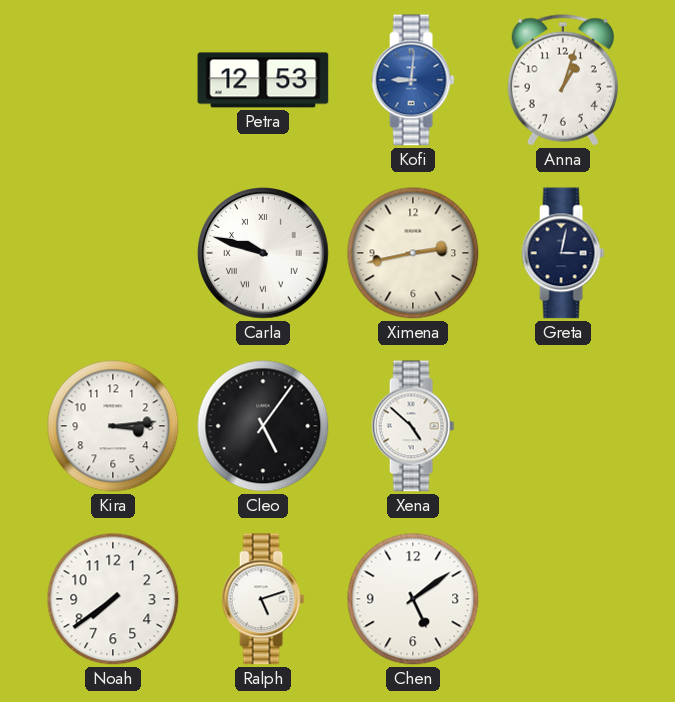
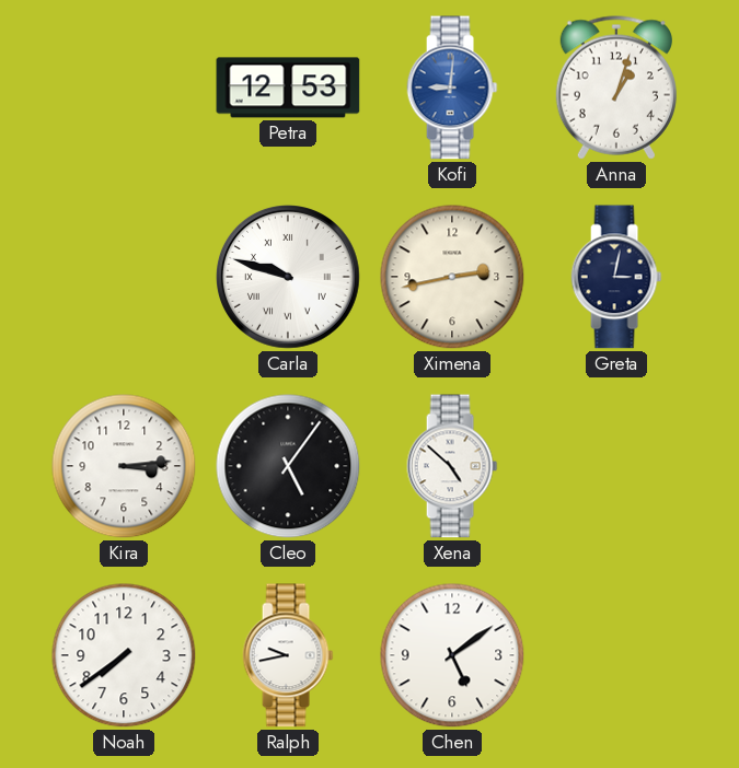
Ralph: 5:12 -> 9:43 (288, 655)
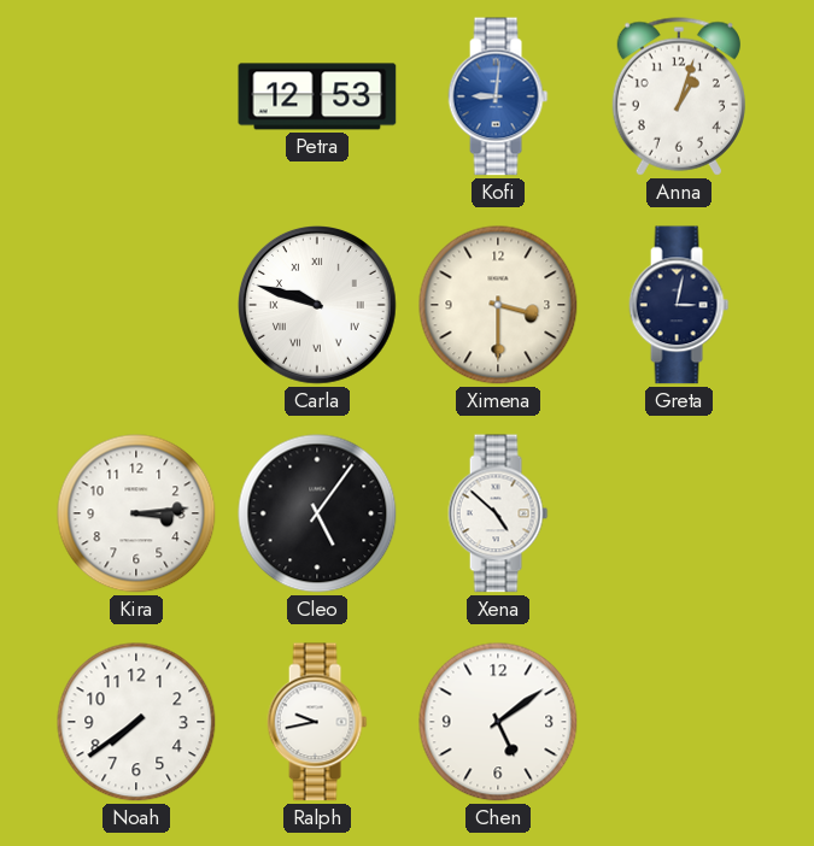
Ximena: 2:43 -> 3:30 (498, 305)
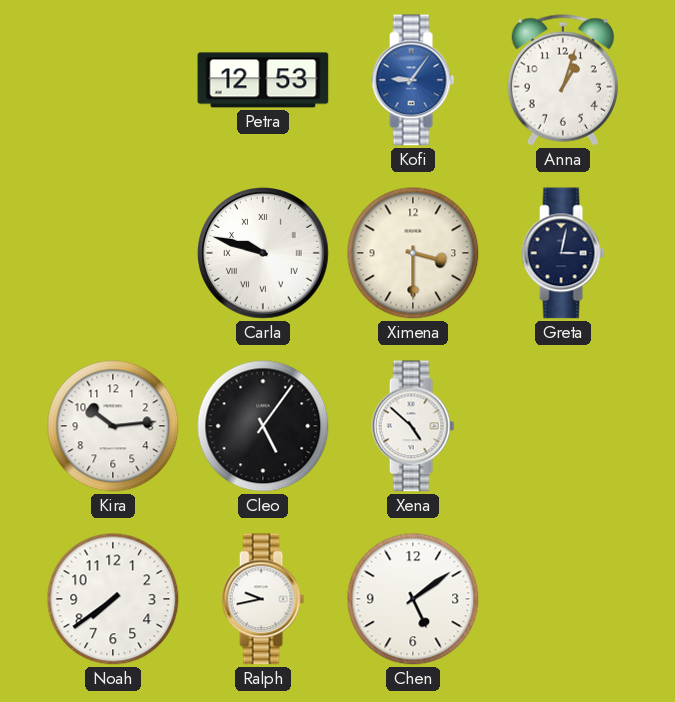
Kofi: 9:01 -> 9:06 (413, 80)
Kira: 3:14 -> 10:14 (113, 426)
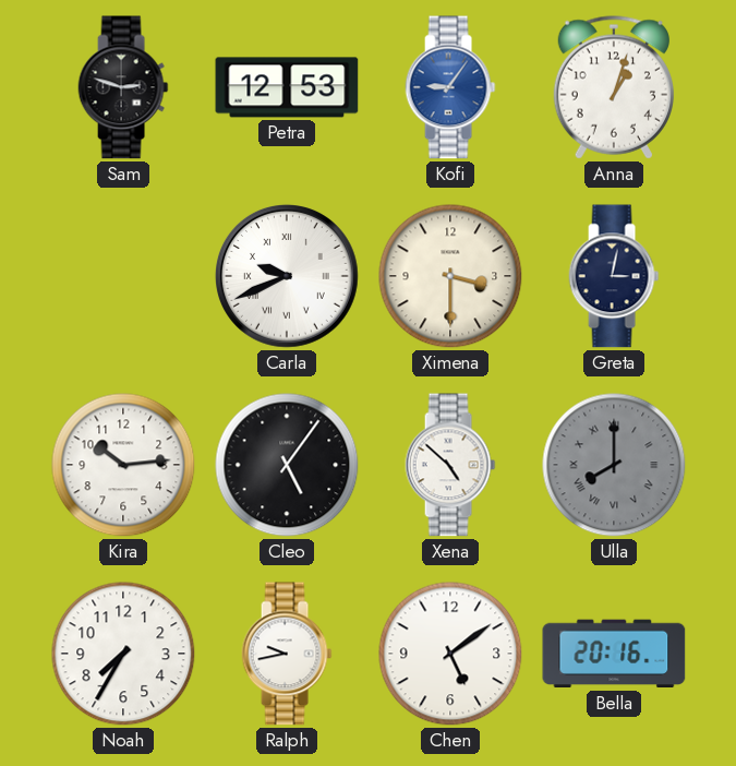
Sam: none -> 2:48 (123, 87)
Carla: 9:48 -> 9:41 (288, 277)
Ulla: none -> 8:00 (614, 465)
Noah: 7:39 -> 7:35 (123, 654)
Bella: none -> 20:16 (614, 654)
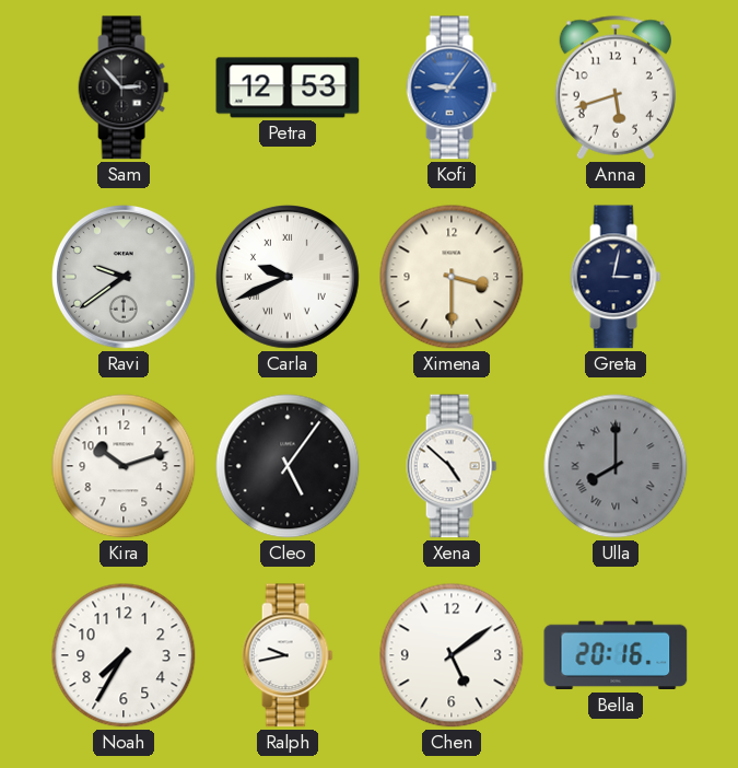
Sam: 2:48 -> 2:53 (124, 88)
Anna: 1:03 -> 5:42 (616, 88)
Ravi: none -> 9:39 (125, 278)
Kira: 10:14 -> 10:12 (124, 466)
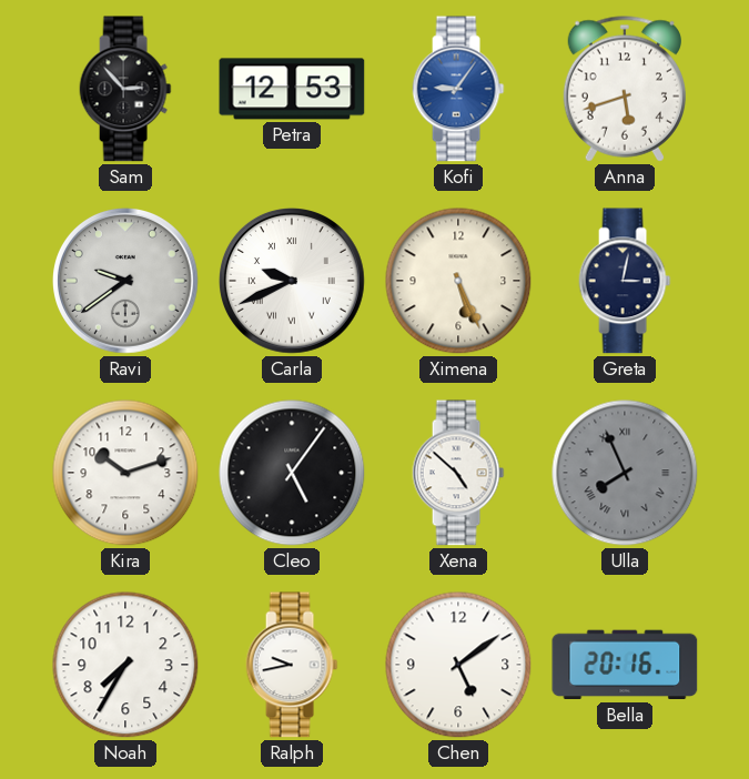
Ximena: 3:30 -> 5:26 (458, 281)
Ulla: 8:00 -> 7:56 (625, 473)
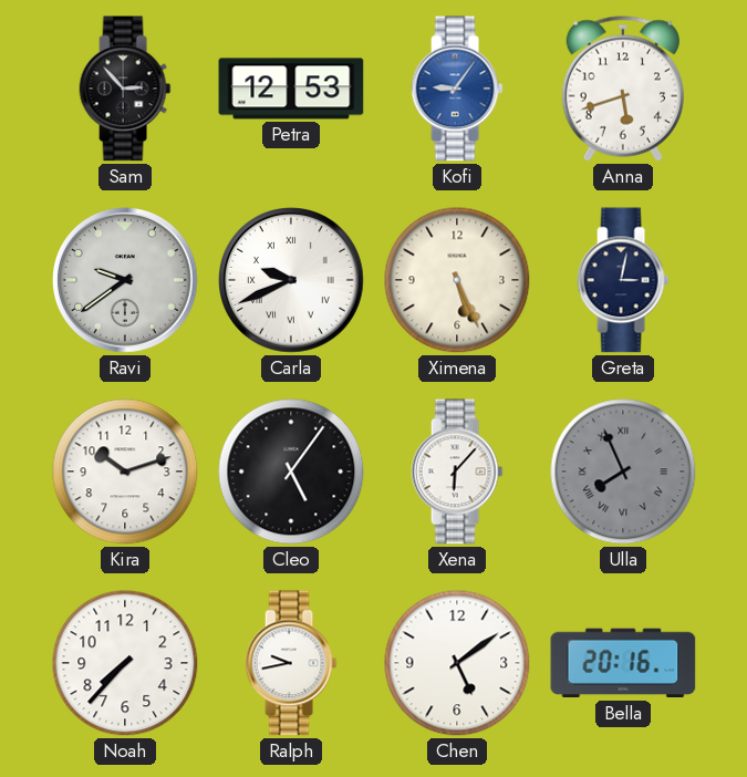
Xena: 4:52 -> 6:07 (457, 472)
Noah: 7:35 -> 7:37 (125, 663)
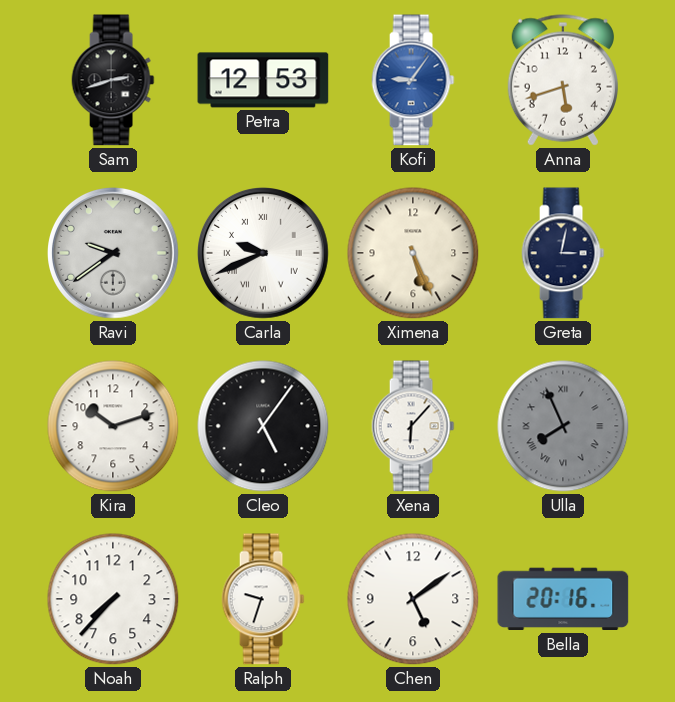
Sam: 2:53 -> 2:42 (113, 80)
Ralph: 9:43 -> 9:33 (263, 599)
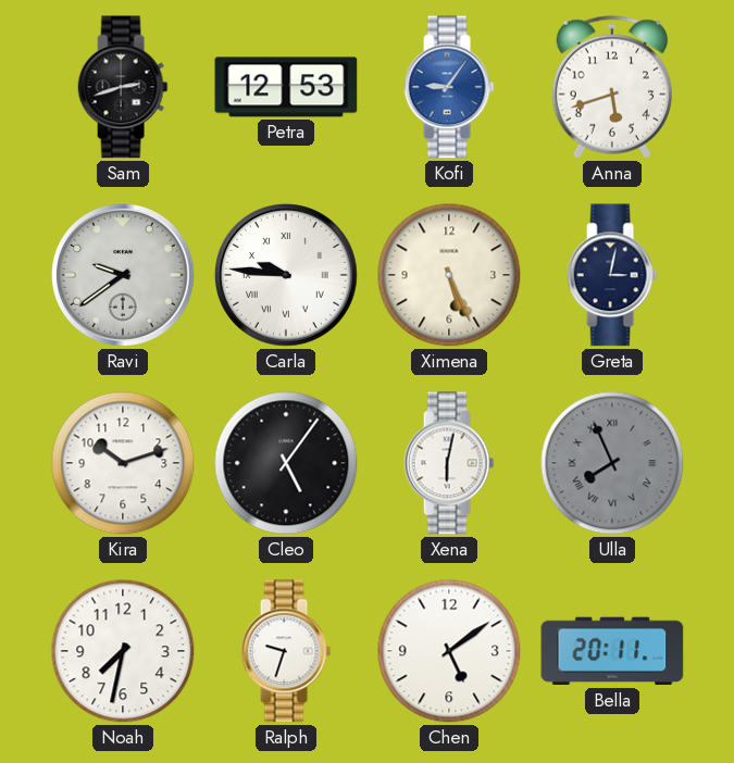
Carla: 9:41 -> 9:46 (287, 276)
Xena: 6:07 -> 6:02 (449, 463)
Noah: 7:37 -> 7:32 (123, 651)
Bella: 20:16 -> 20:11 (612, 651)
